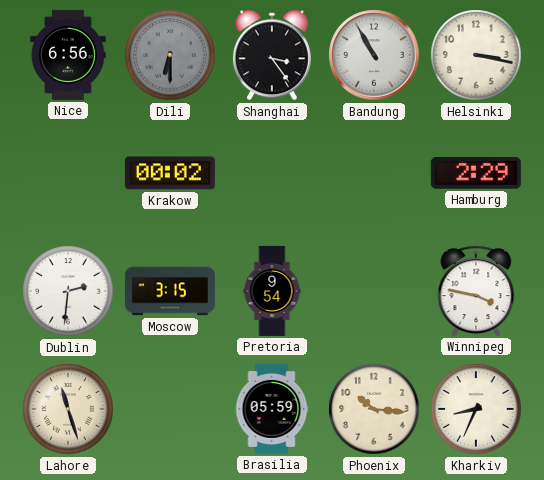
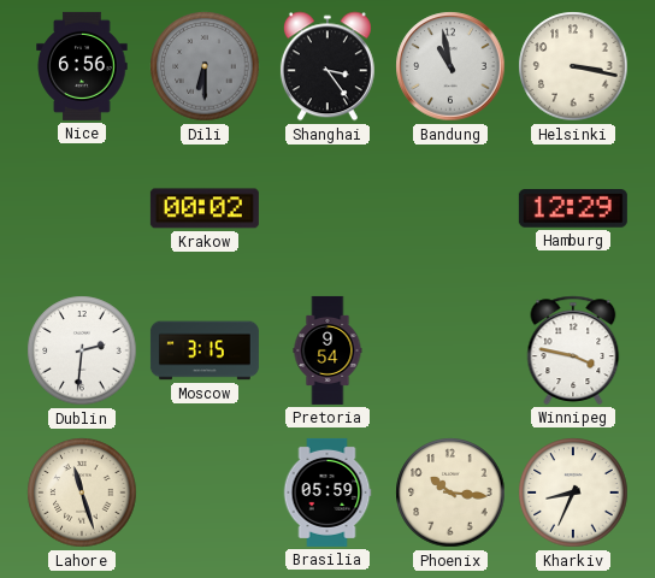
Bandung: 10:55 -> 10:58 (450, 66)
Hamburg: 2:29 -> 12:29 (573, 210)
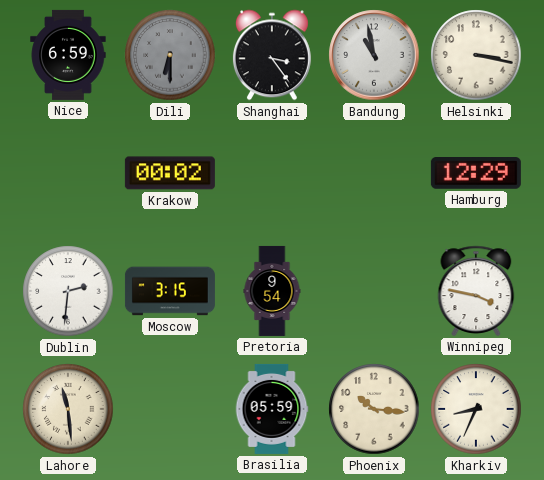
Nice: 6:56 -> 6:59 (68, 55)
Lahore: 11:27 -> 11:29 (68, 409)
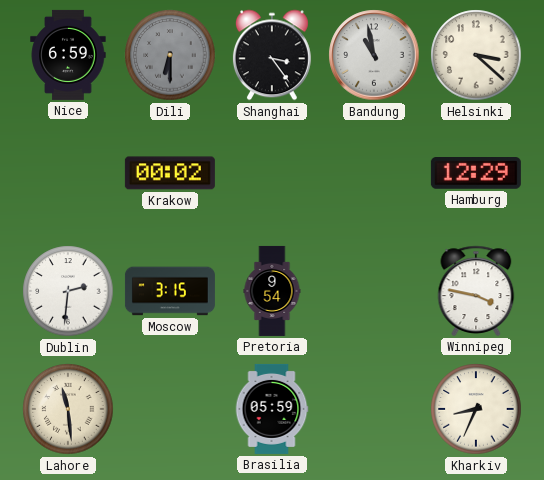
Helsinki: 3:17 -> 3:22 (476, 55)
Phoenix: 10:16 -> none (374, 409)
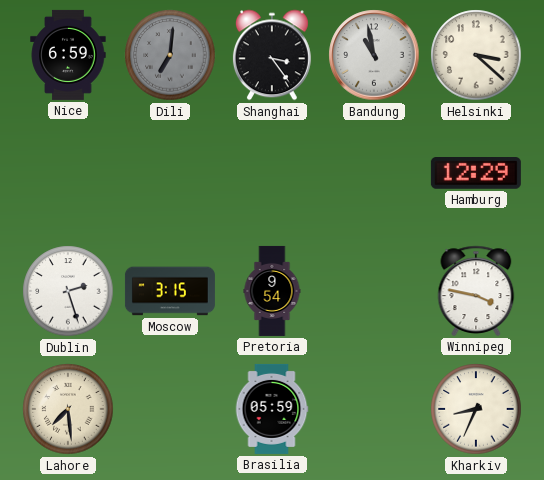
Dili: 6:30 -> 7:01 (170, 55)
Krakow: 00:02 -> none (170, 173)
Dublin: 2:31 -> 2:27 (68, 291)
Lahore: 11:29 -> 7:29 (68, 409)
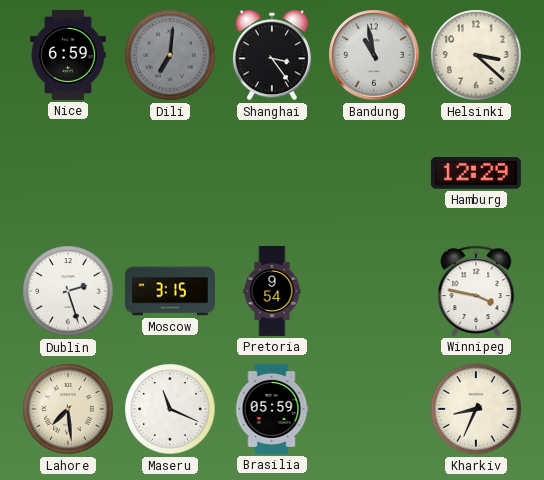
Maseru: none -> 11:19 (170, 409)
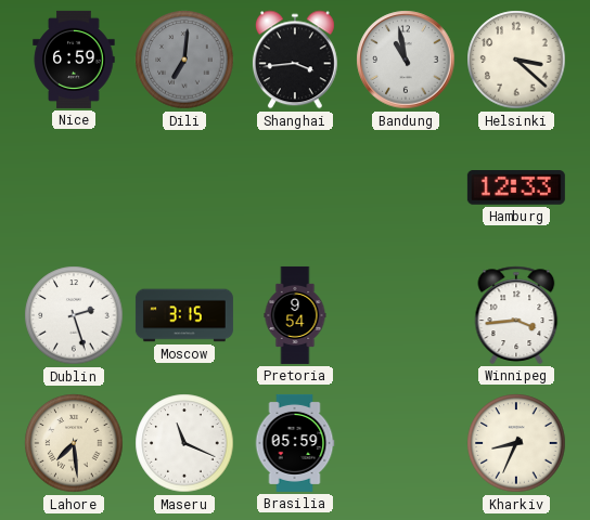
Shanghai: 3:24 -> 3:44 (295, 60)
Hamburg: 12:29 -> 12:33 (516, 188)
Winnipeg: 3:47 -> 3:44 (516, 315)
